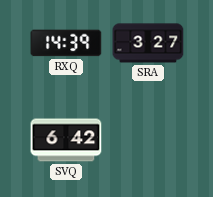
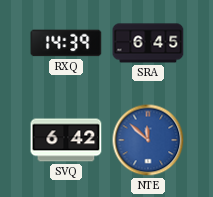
SRA: 3:27 -> 6:45 (148, 43)
NTE: none -> 11:52 (148, 140)
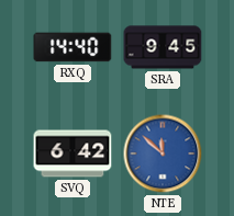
RXQ: 14:39 -> 14:40 (73, 47)
SRA: 6:45 -> 9:45 (163, 47)
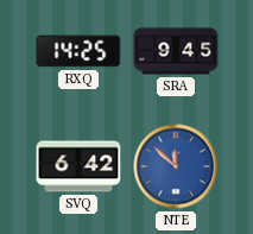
RXQ: 14:40 -> 14:25 (78, 51)
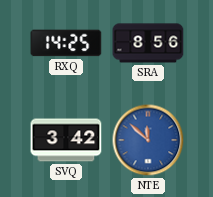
SRA: 9:45 -> 8:56 (148, 43)
SVQ: 6:42 -> 3:42 (66, 140)
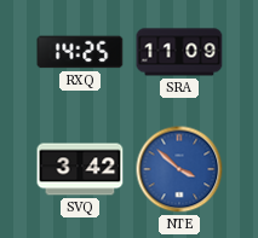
SRA: 8:56 -> 11:09 (179, 52)
NTE: 11:52 -> 3:52 (179, 169)
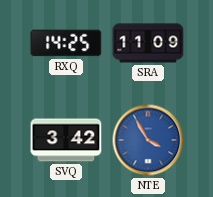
NTE: 3:52 -> 3:55 (148, 140)
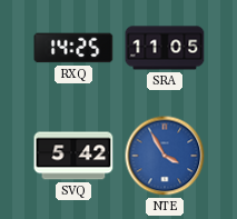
SRA: 11:09 -> 11:05 (165, 48)
SVQ: 3:42 -> 5:42 (73, 156)
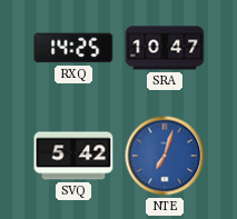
SRA: 11:05 -> 10:47 (165, 48)
NTE: 3:55 -> 7:03 (165, 156)
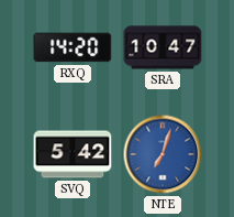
RXQ: 14:25 -> 14:20 (73, 47)
